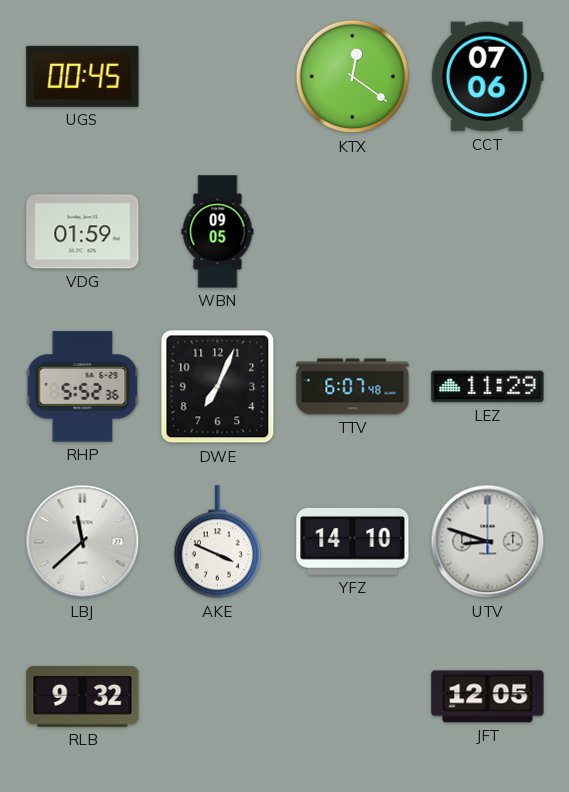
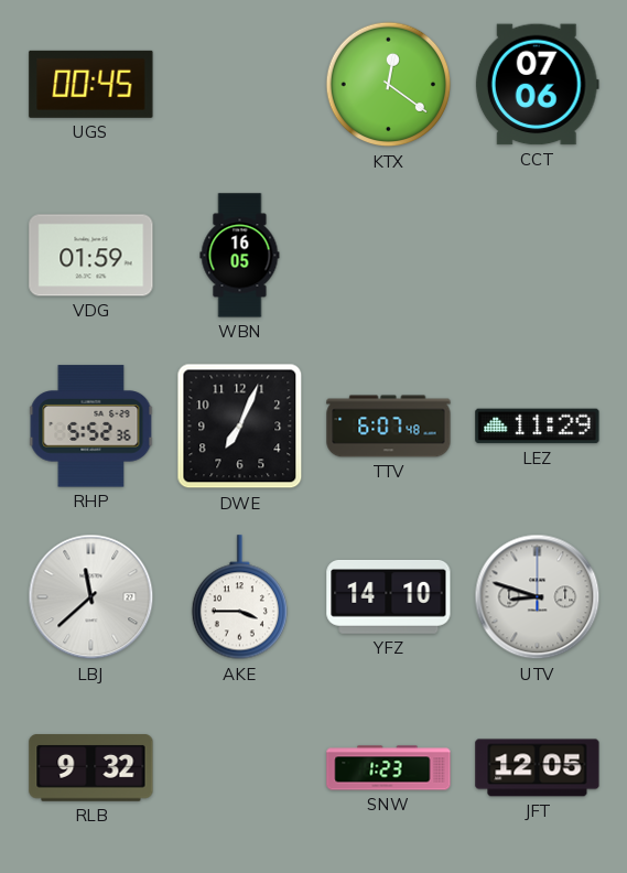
WBN: 09:05 -> 16:05 (240, 256)
AKE: 3:49 -> 3:45 (239, 597)
SNW: none -> 1:23 (389, 768)
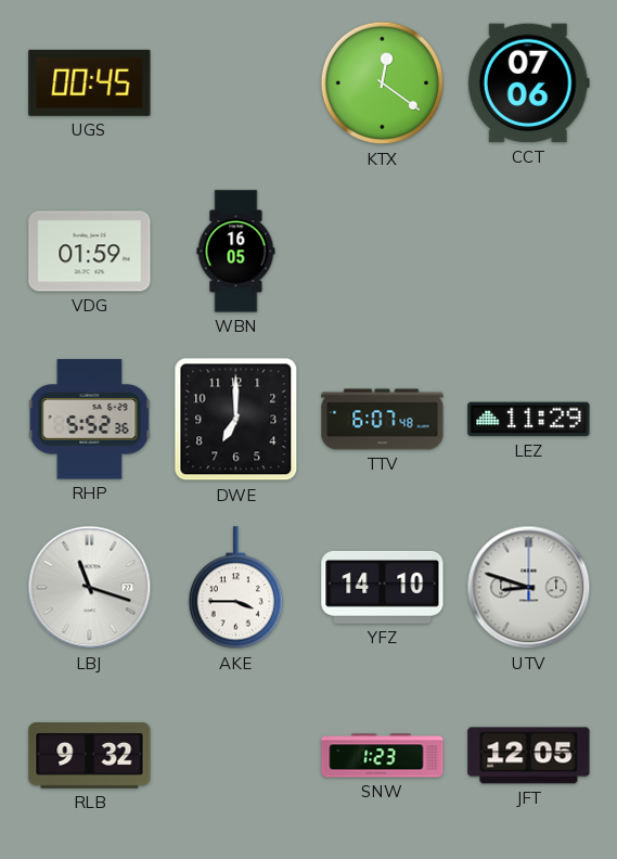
DWE: 7:04 -> 7:00 (236, 420)
LBJ: 11:38 -> 11:18 (90, 588)
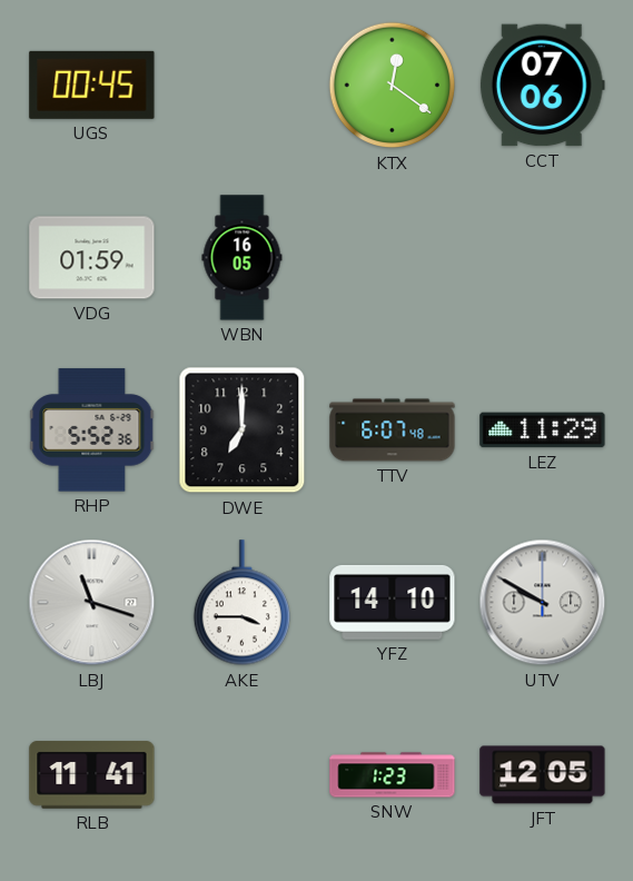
UTV: 8:48 -> 9:50 (543, 603)
RLB: 9:32 -> 11:41 (92, 775)
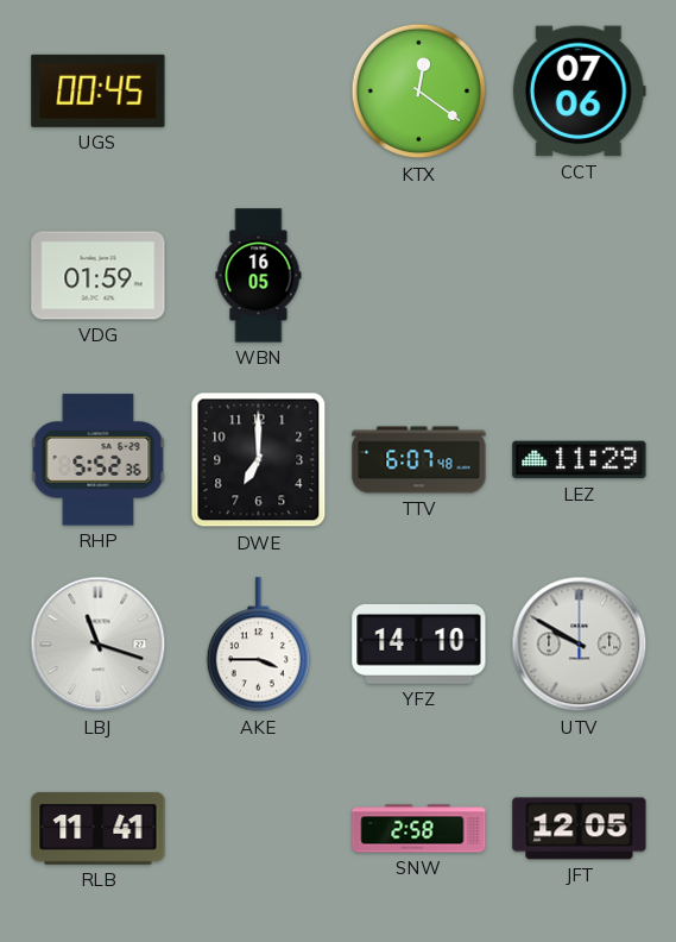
SNW: 1:23 -> 2:58 (419, 829)
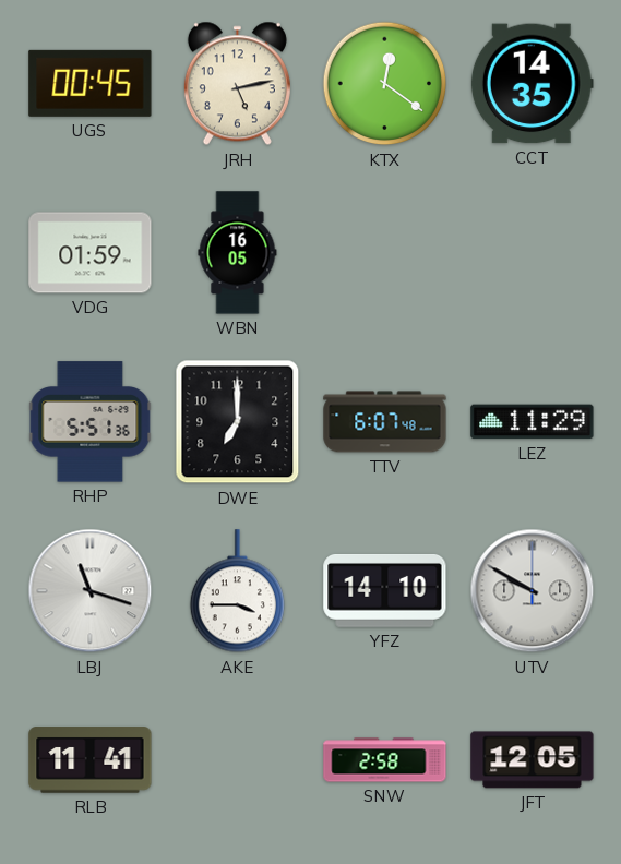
JRH: none -> 5:13 (237, 84)
CCT: 07:06 -> 14:35 (532, 84)
RHP: 5:52 -> 5:51 (91, 422)
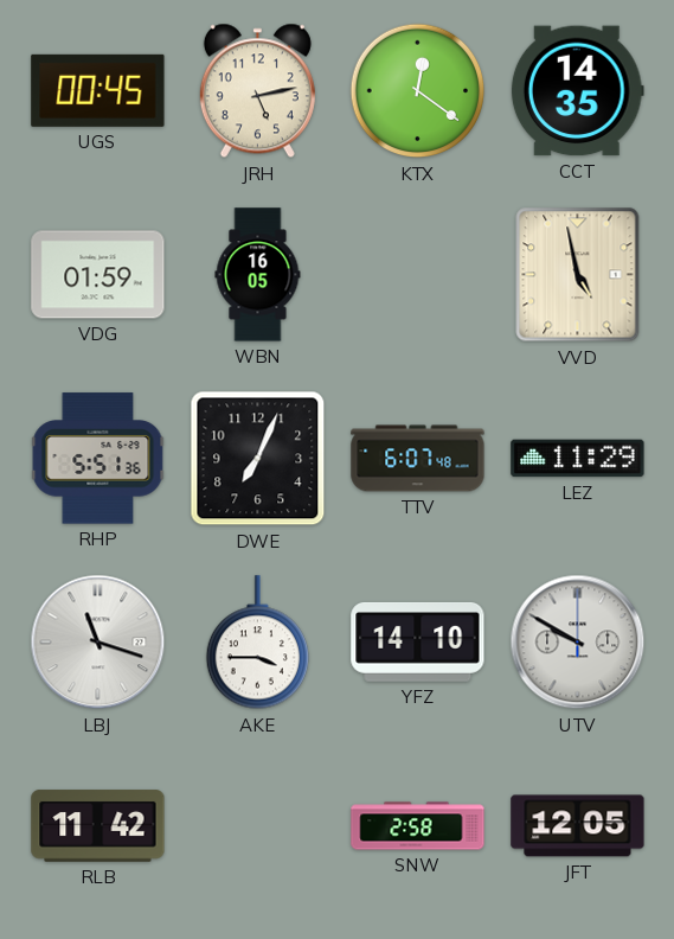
VVD: none -> 4:58 (578, 275)
DWE: 7:00 -> 7:04 (258, 459)
RLB: 11:41 -> 11:42 (98, 826)
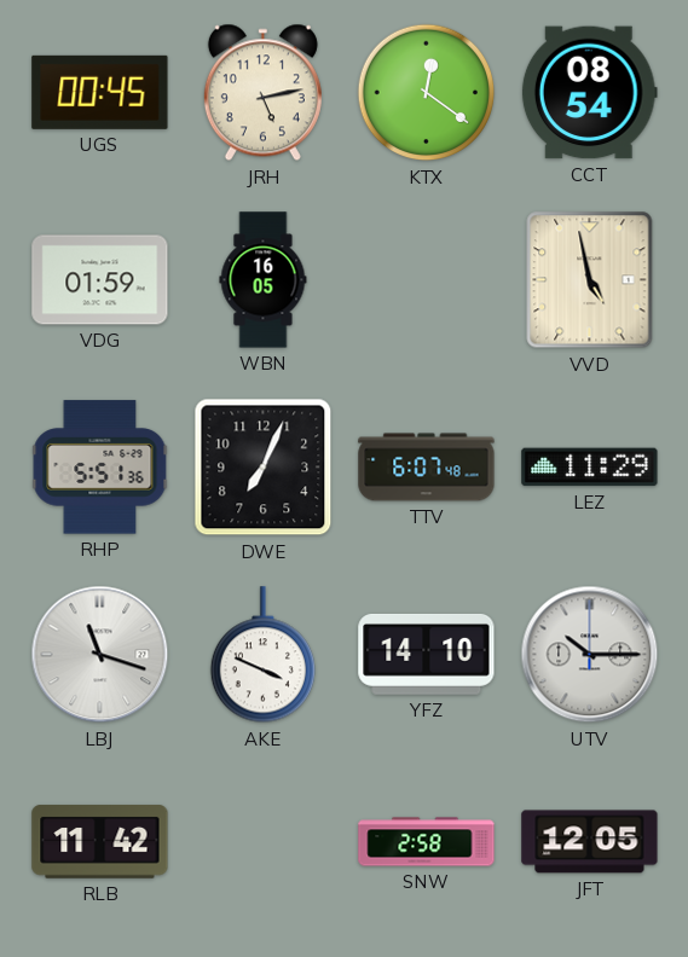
CCT: 14:35 -> 08:54 (589, 93)
AKE: 3:45 -> 3:49 (262, 655)
UTV: 9:50 -> 10:15 (590, 655)
